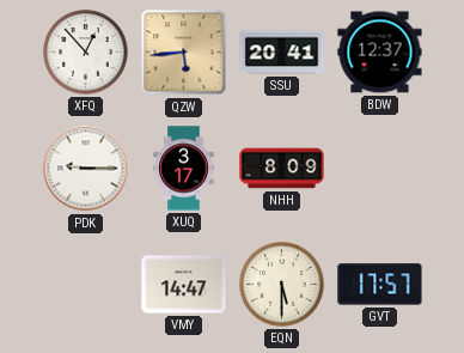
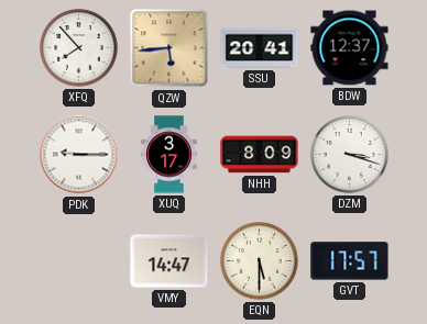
XFQ: 12:53 -> 7:53 (79, 48)
DZM: none -> 3:18 (350, 155)
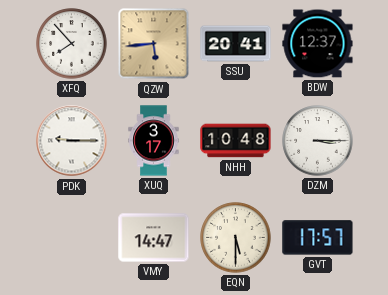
NHH: 8:09 -> 10:48 (236, 141)
DZM: 3:18 -> 3:15 (318, 141)
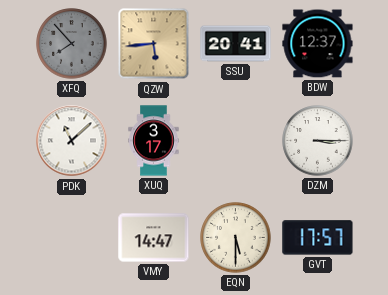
XFQ dial: white -> grey (72, 44)
PDK: 9:15 -> 11:08 (72, 141)
NHH: 10:48 -> none (236, 141)
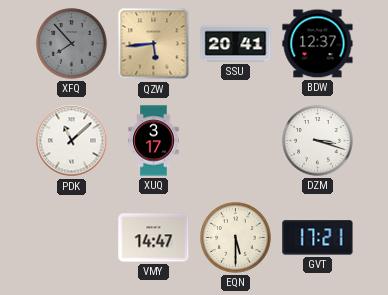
DZM: 3:15 -> 3:18 (318, 141)
GVT: 17:57 -> 17:21 (318, 238)
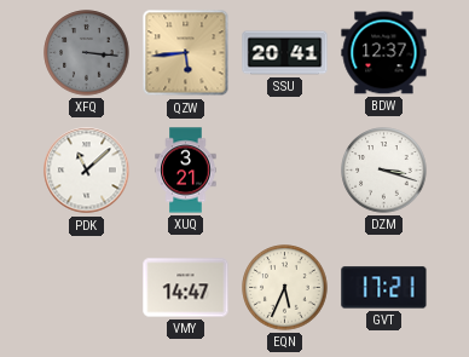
XFQ: 7:53 -> 3:16 (87, 53)
XUQ: 3:17 -> 3:21 (186, 171)
EQN: 5:30 -> 5:34 (285, 288)
